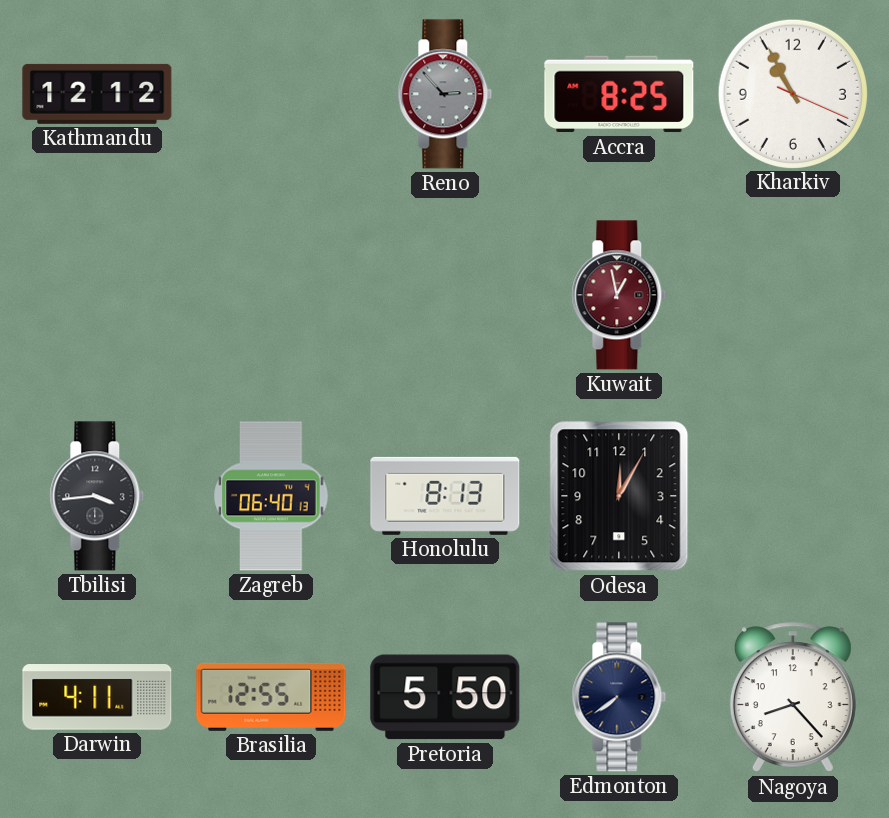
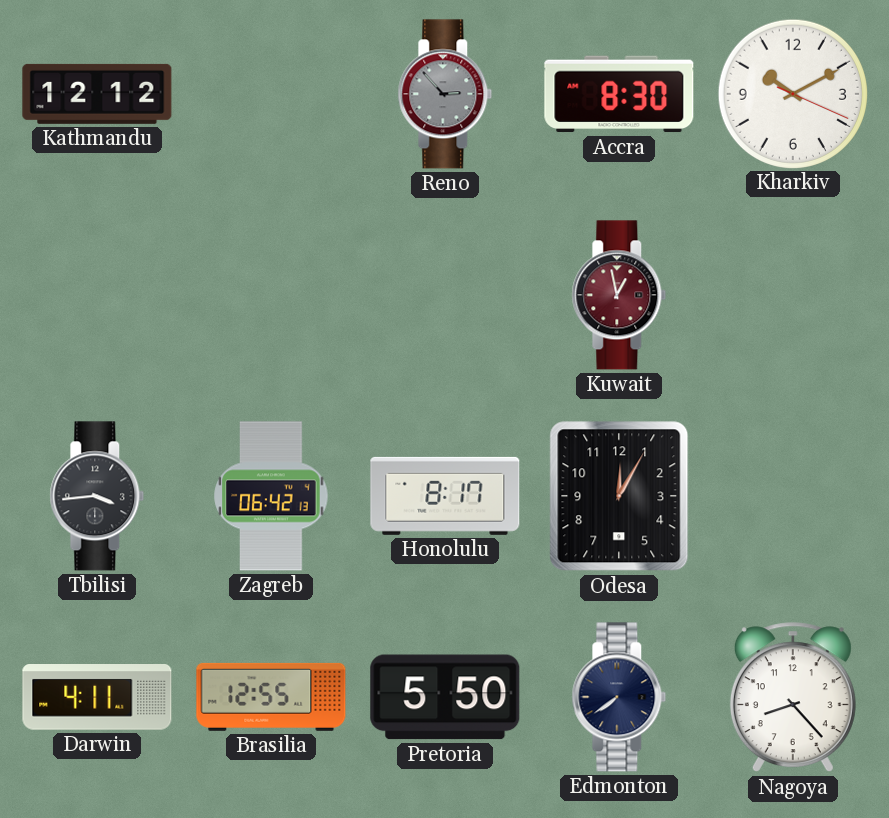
Accra: 8:25 -> 8:30 (619, 94)
Kharkiv: 10:55 -> 10:10 (792, 93)
Zagreb: 06:40 -> 06:42 (271, 496)
Honolulu: 8:13 -> 8:17 (445, 496)
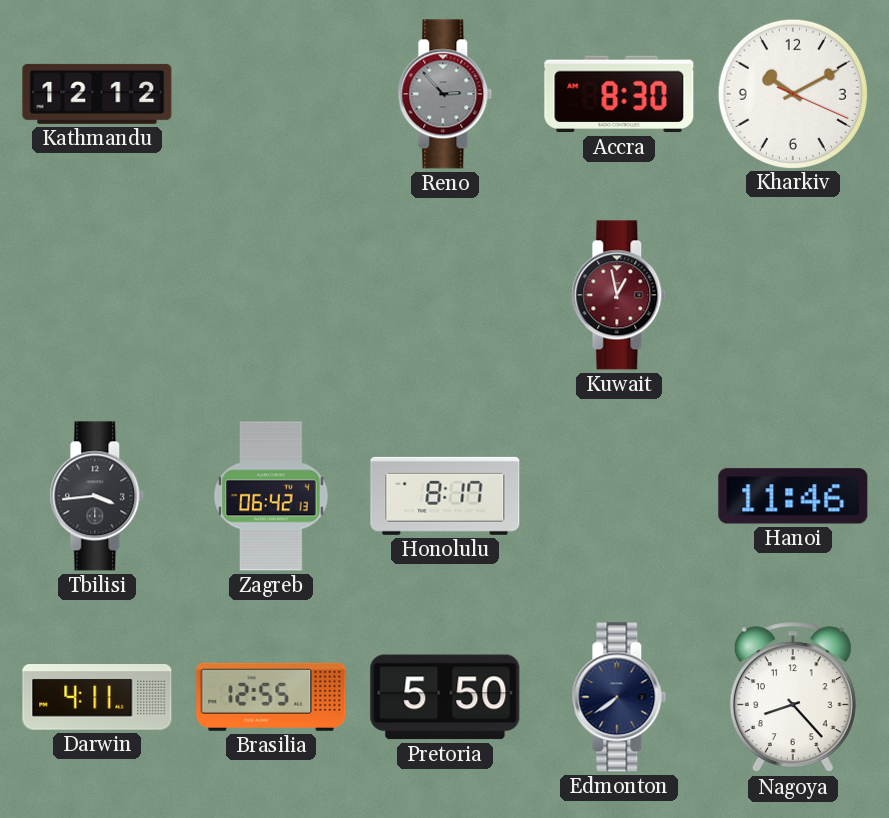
Odesa: 12:05 -> none (619, 496)
Hanoi: none -> 11:46 (793, 496)
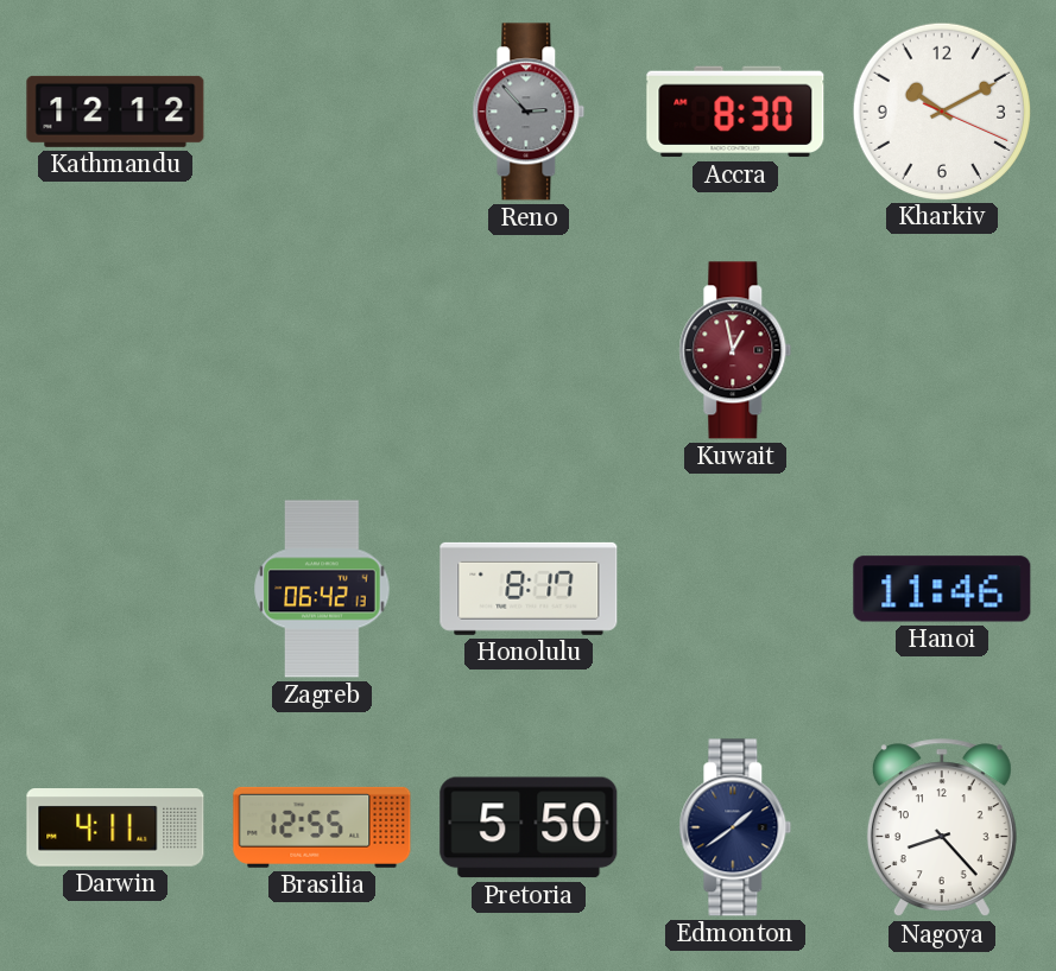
Tbilisi: 3:44 -> none (97, 496)
Edmonton: 7:39 -> 1:39 (735, 827)
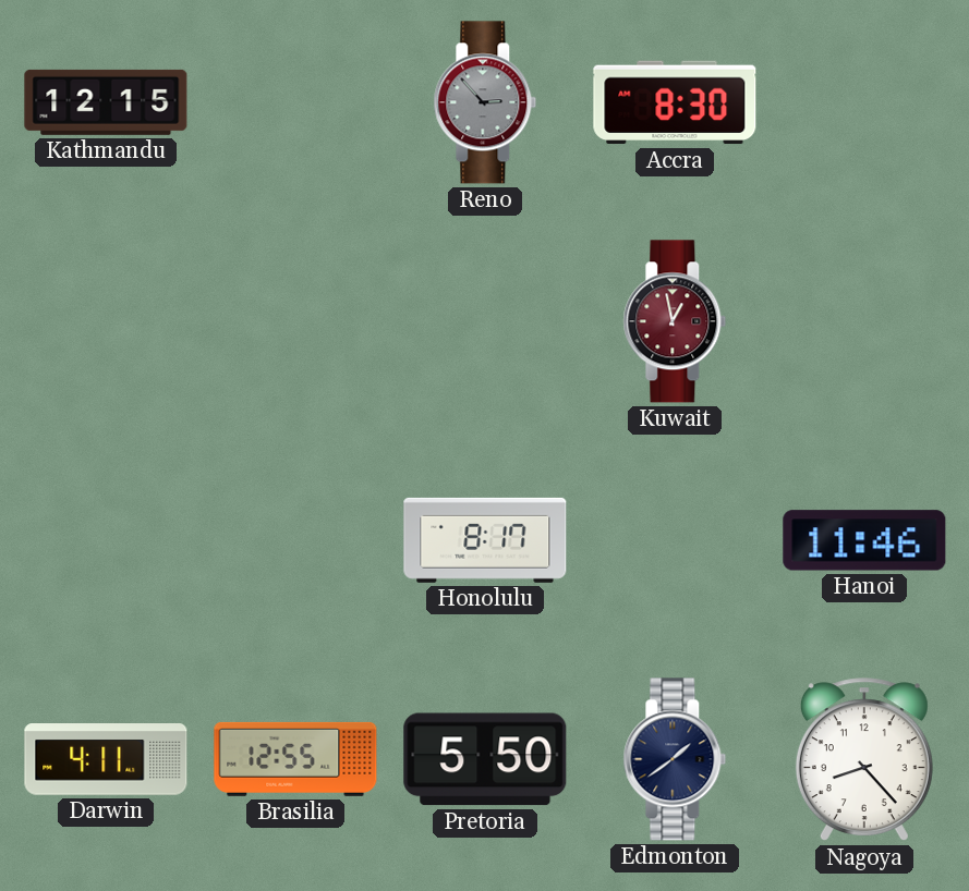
Kathmandu: 12:12 -> 12:15 (106, 102)
Kharkiv: 10:10 -> none (941, 110)
Zagreb: 06:42 -> none (322, 589)
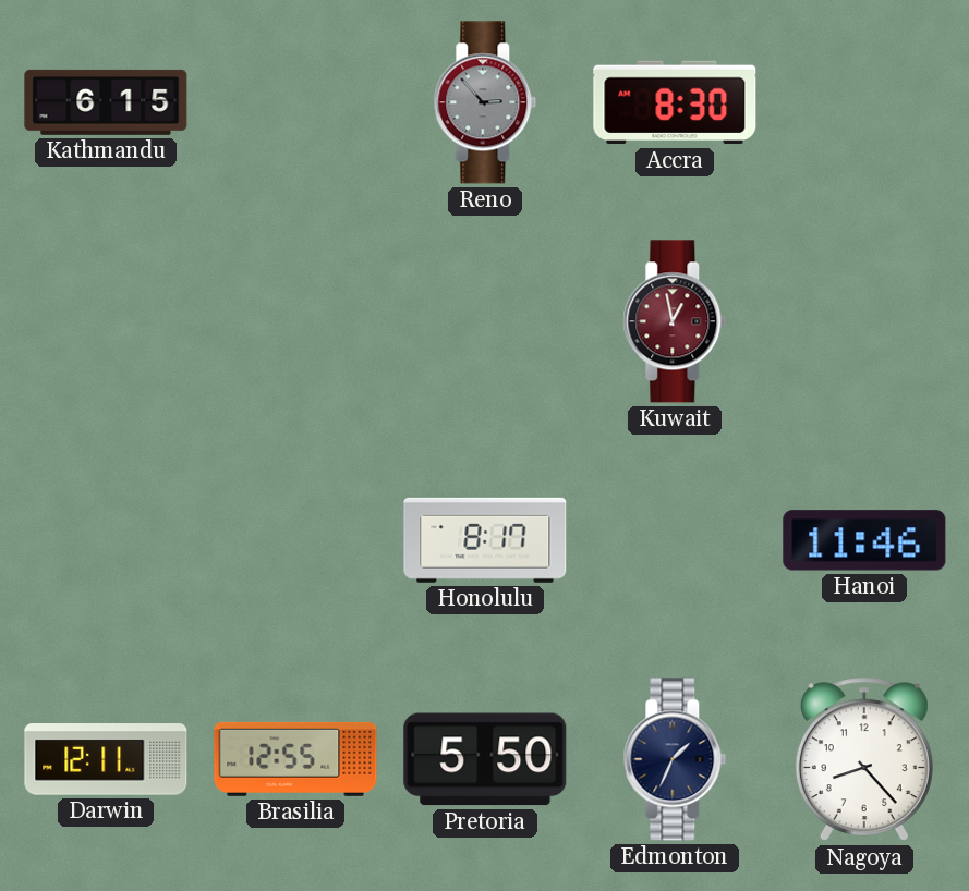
Kathmandu: 12:15 -> 6:15 (106, 102)
Darwin: 4:11 -> 12:11 (106, 760)
Edmonton: 1:39 -> 1:34 (675, 759)
